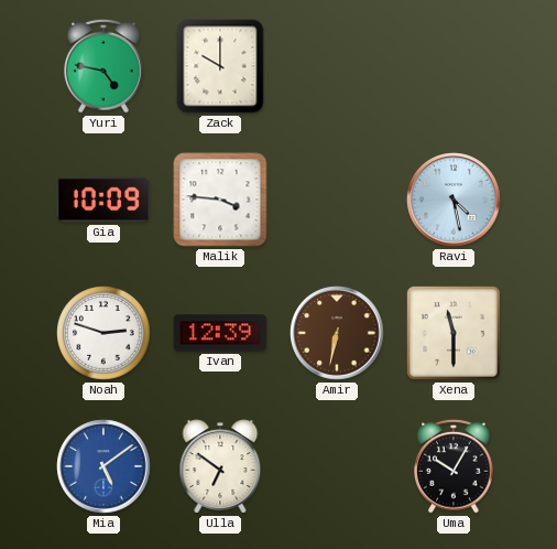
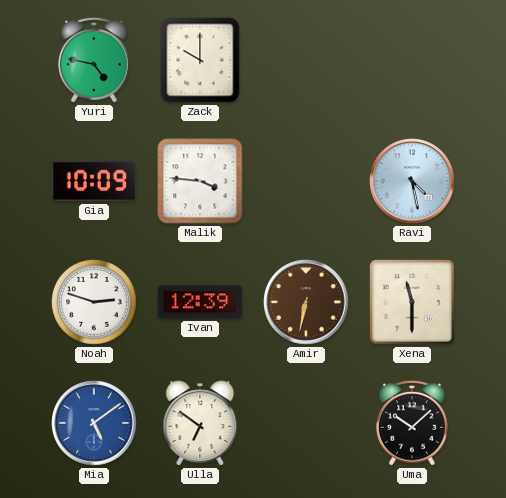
Uma: 10:05 -> 10:08 (412, 423)
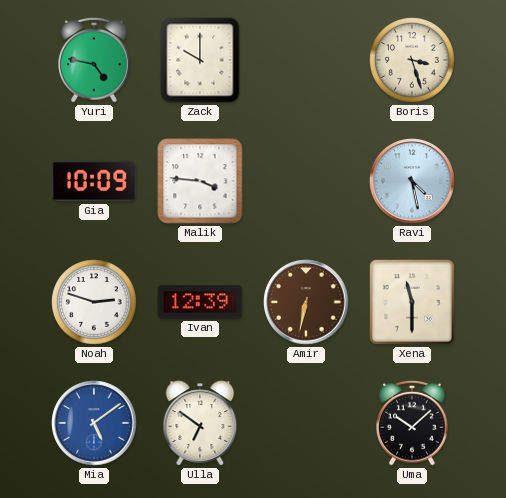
Boris: none -> 3:27 (412, 60)
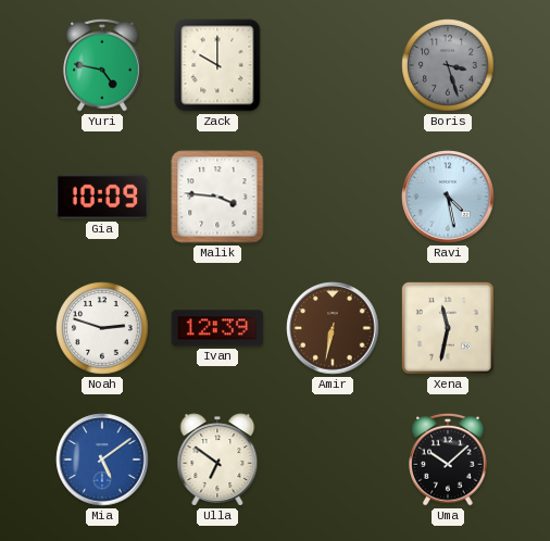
Boris dial: cream -> grey (448, 65)
Xena: 11:30 -> 11:32 (449, 329)
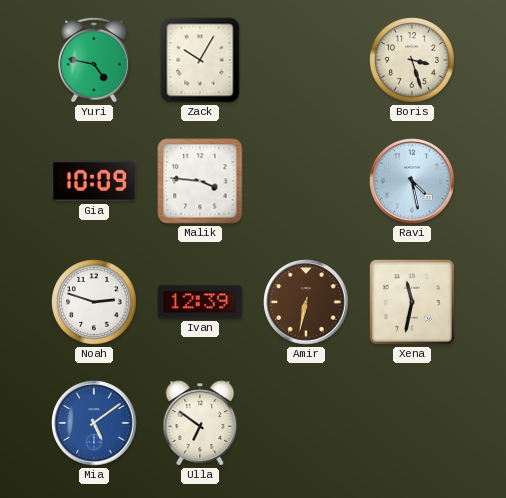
Zack: 10:00 -> 10:05 (200, 60)
Boris dial: grey -> cream (412, 60)
Uma: 10:08 -> none (448, 460)
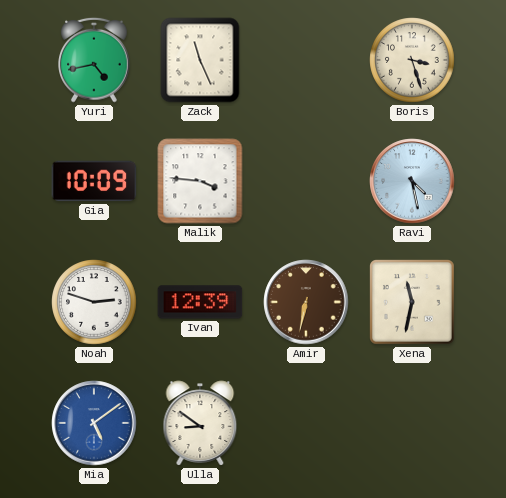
Yuri: 4:47 -> 4:43 (94, 60)
Zack: 10:05 -> 11:26 (200, 60)
Ulla: 6:51 -> 8:51 (200, 423)
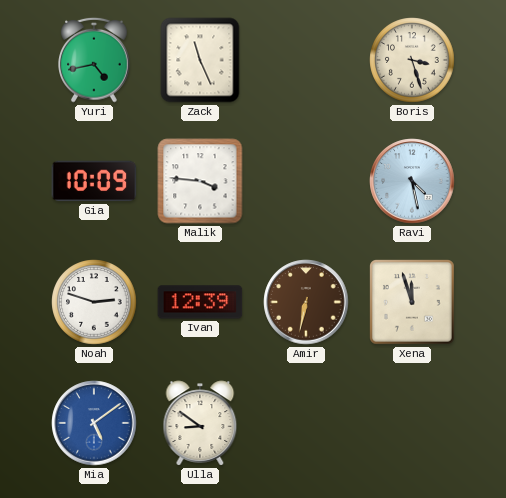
Xena: 11:32 -> 11:57 (413, 303)
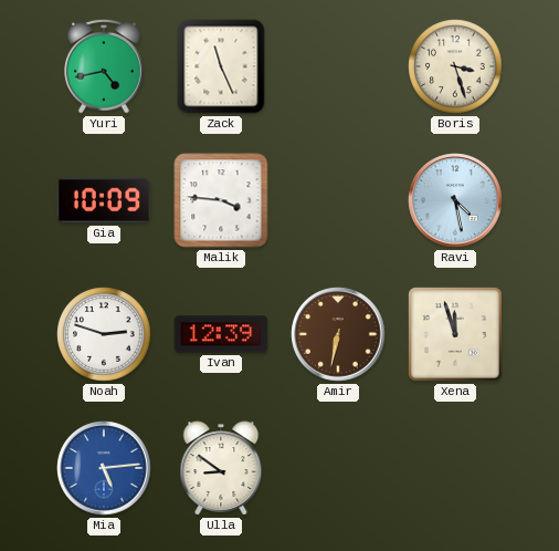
Mia: 5:09 -> 5:14 (104, 468)
